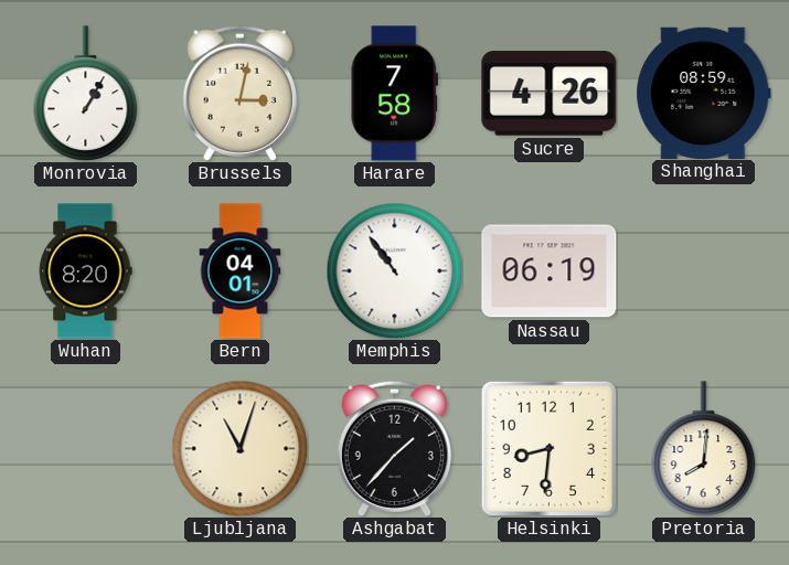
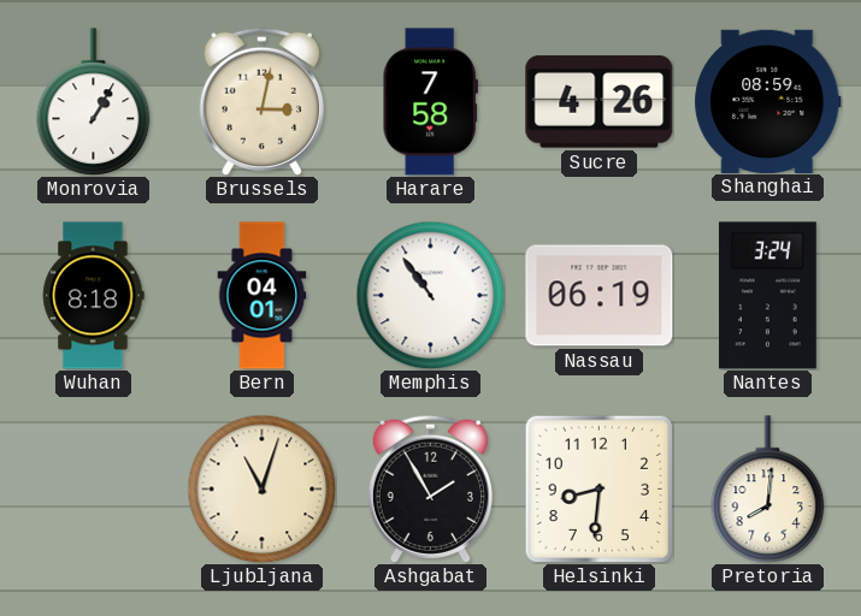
Wuhan: 8:20 -> 8:18 (93, 296)
Nantes: none -> 3:24 (767, 296)
Ashgabat: 1:37 -> 1:55 (430, 488)
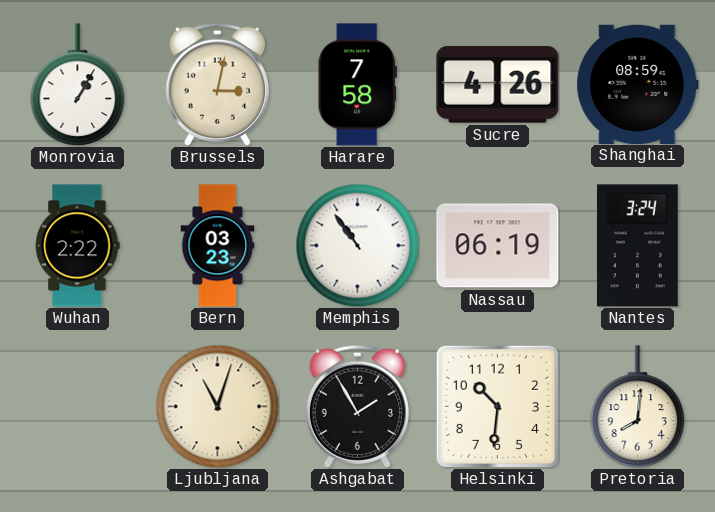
Wuhan: 8:18 -> 2:22 (77, 246)
Bern: 04:01 -> 03:23 (218, 246)
Helsinki: 8:31 -> 10:31 (497, 407)
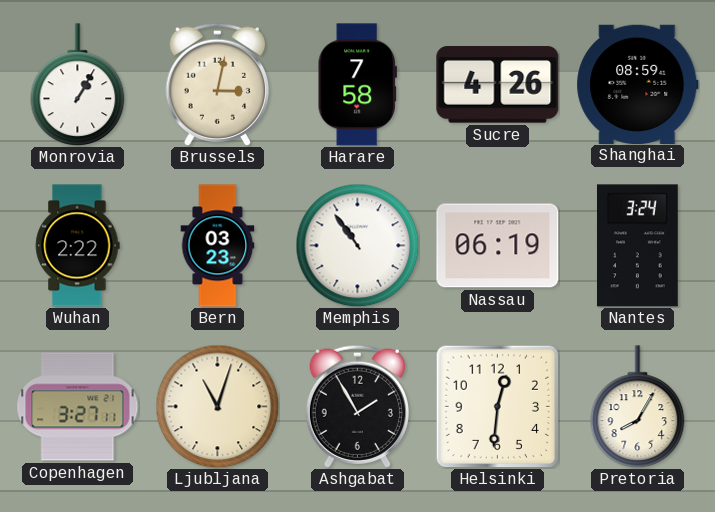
Copenhagen: none -> 3:27 (78, 407)
Helsinki: 10:31 -> 12:31 (497, 407)
Pretoria: 8:01 -> 8:05 (638, 407)
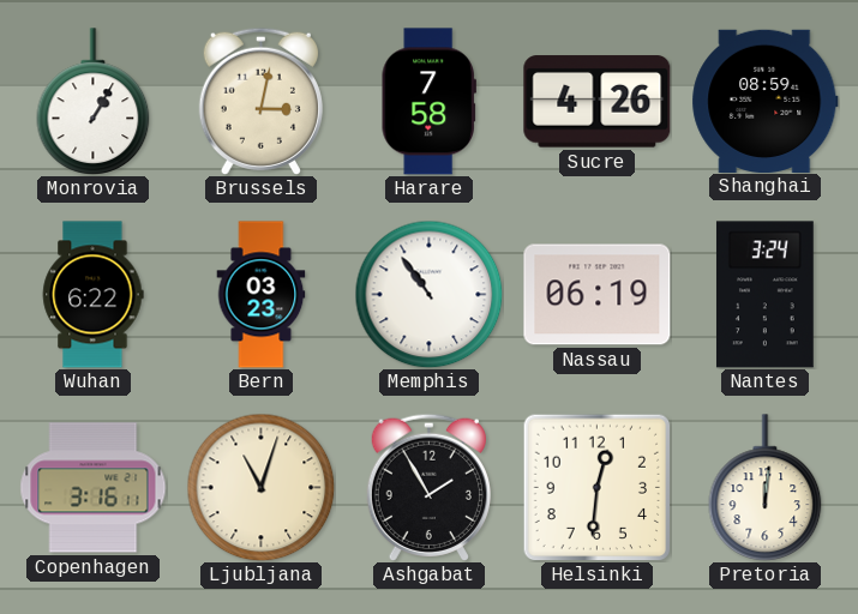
Wuhan: 2:22 -> 6:22 (92, 295)
Copenhagen: 3:27 -> 3:16 (94, 488)
Pretoria: 8:05 -> 12:01 (766, 488)
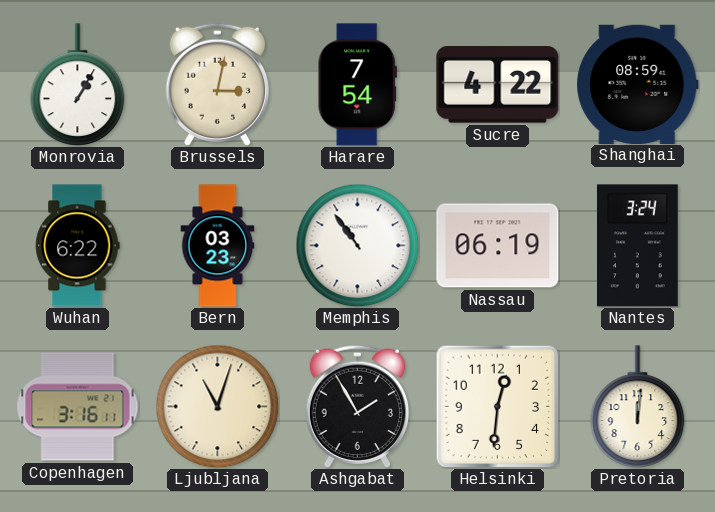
Harare: 7:58 -> 7:54 (357, 85)
Sucre: 4:26 -> 4:22 (498, 85)
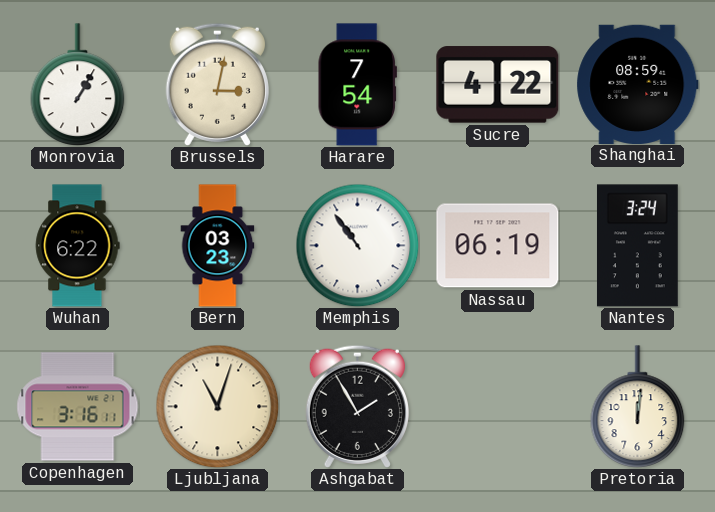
Helsinki: 12:31 -> none (497, 407)
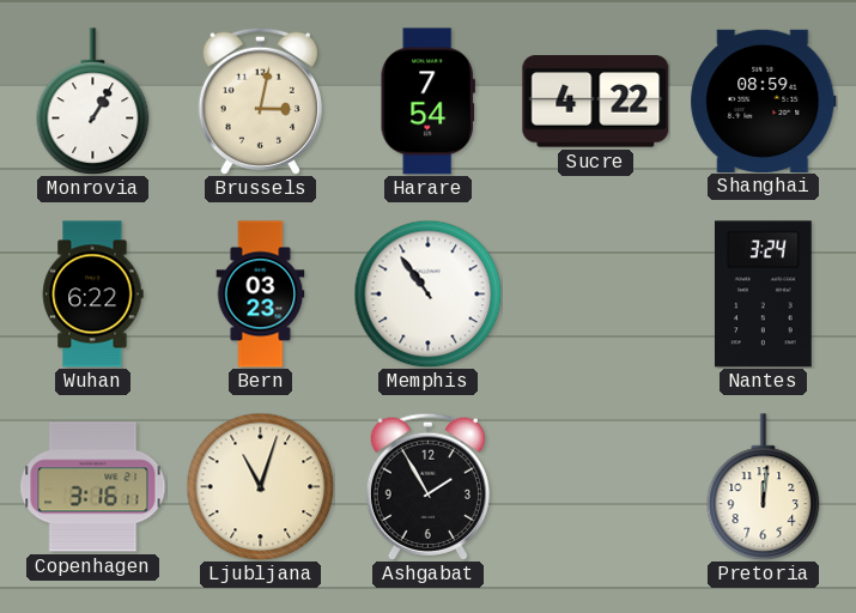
Nassau: 06:19 -> none (498, 246)
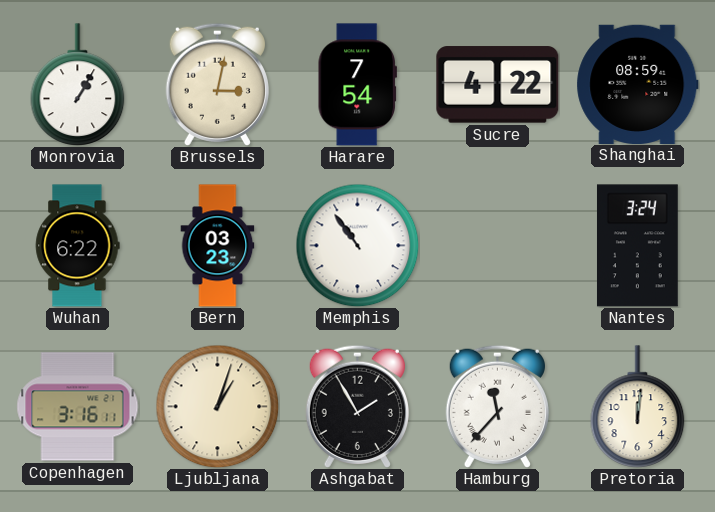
Ljubljana: 11:03 -> 1:03 (217, 406)
Hamburg: none -> 11:37 (497, 406)
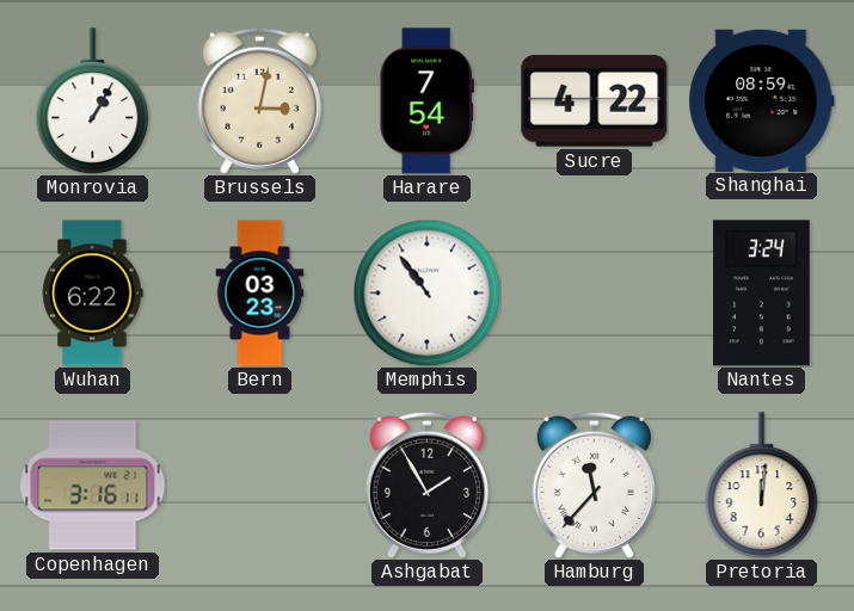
Ljubljana: 1:03 -> none (217, 406)
